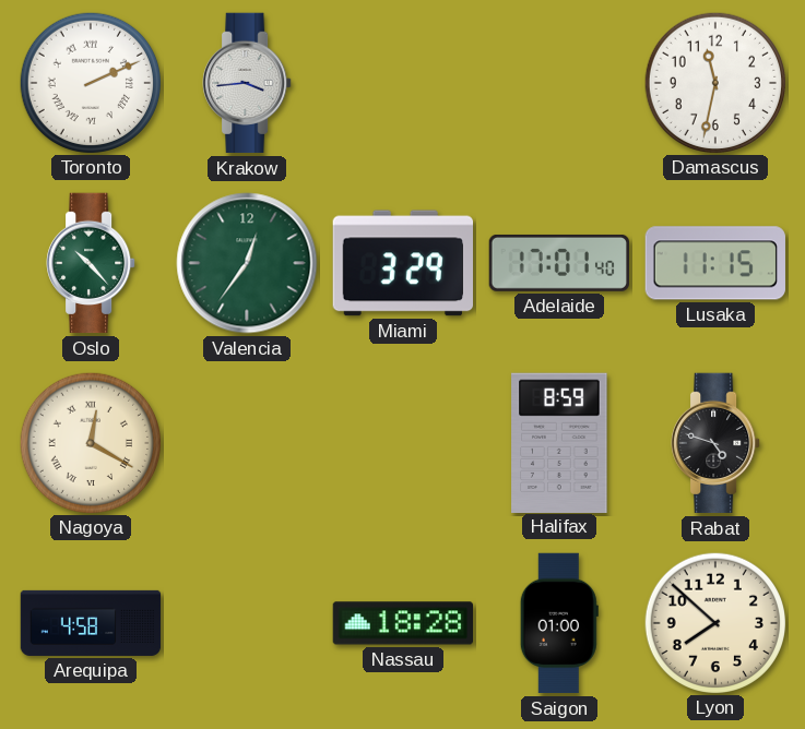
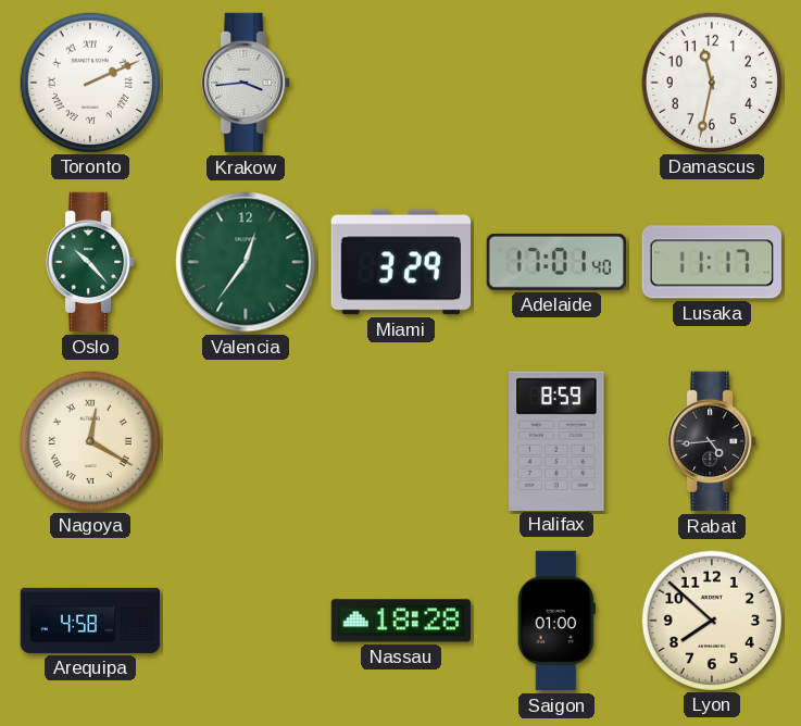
Lusaka: 11:15 -> 11:17 (712, 262)
Rabat: 4:48 -> 4:44 (712, 441)
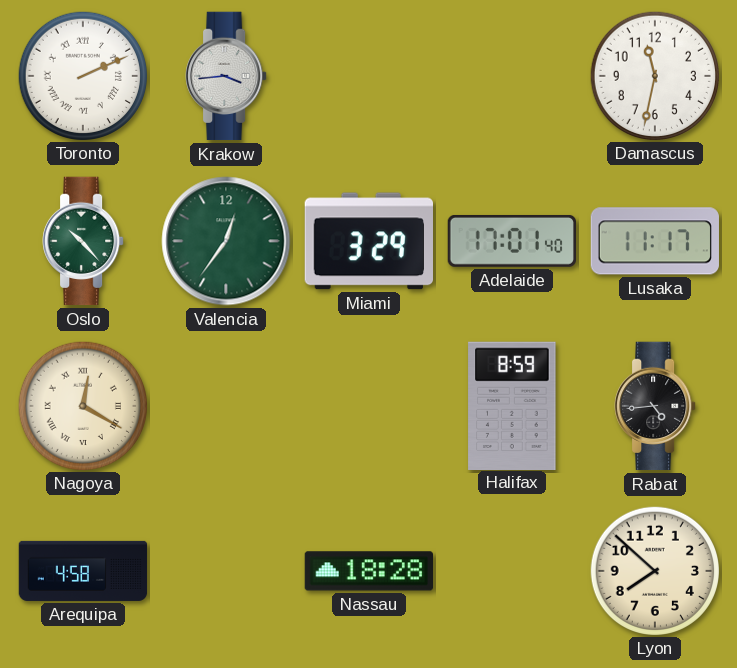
Saigon: 01:00 -> none (556, 621)
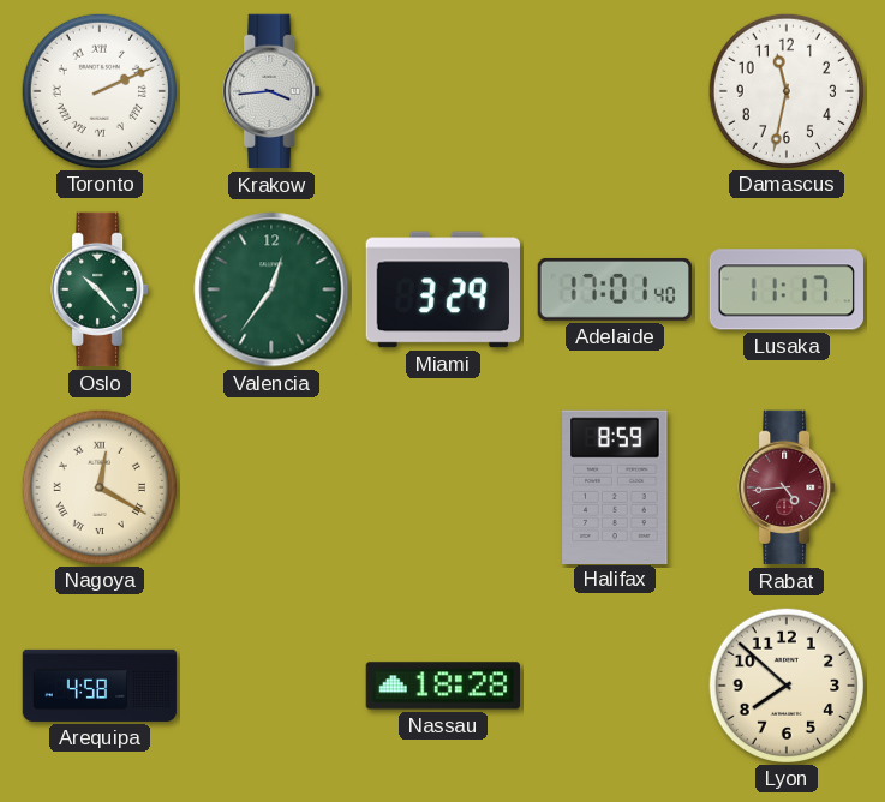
Rabat dial: black -> burgundy (787, 487)
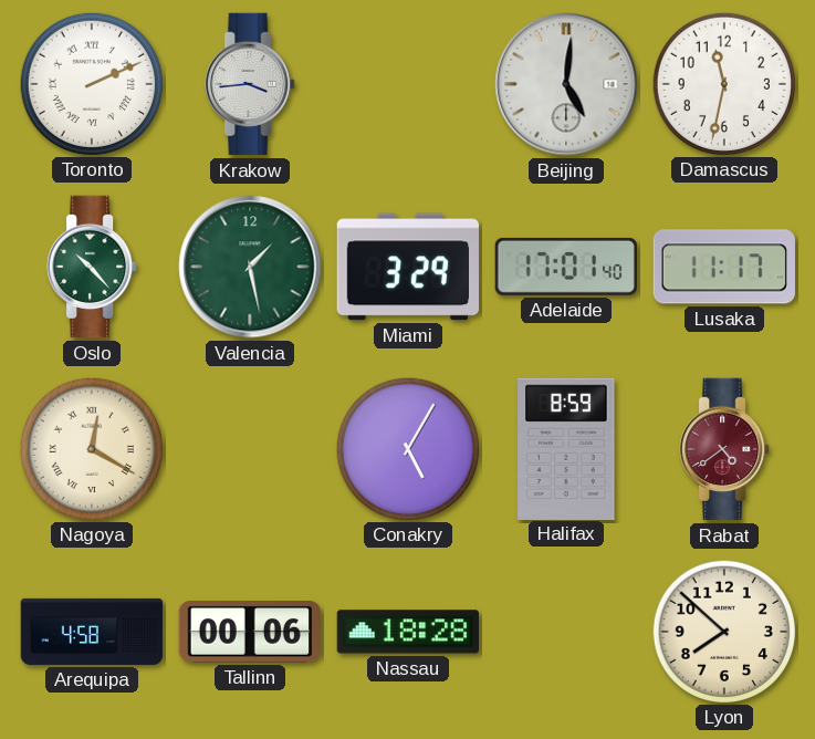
Beijing: none -> 5:01 (566, 84)
Valencia: 12:36 -> 1:28 (250, 267)
Conakry: none -> 5:05 (407, 448)
Rabat: 4:44 -> 4:39 (724, 449)
Tallinn: none -> 00:06 (249, 633)
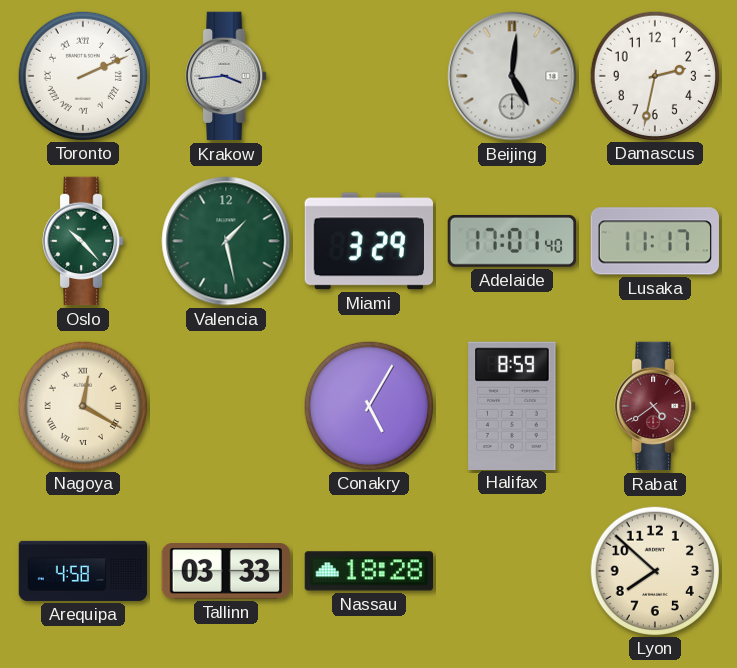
Damascus: 11:32 -> 2:32 (654, 75)
Tallinn: 00:06 -> 03:33 (225, 572)
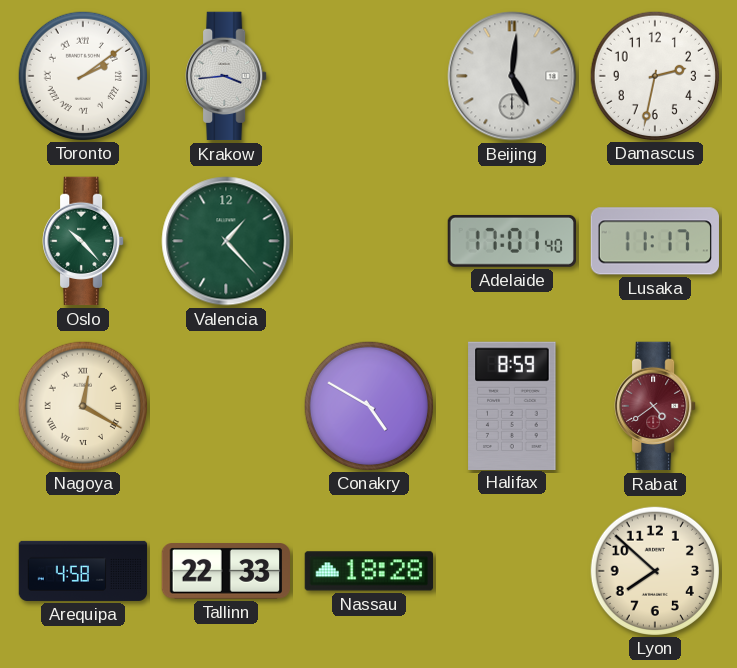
Toronto: 2:11 -> 2:09 (82, 75)
Valencia: 1:28 -> 1:23 (226, 241)
Miami: 3:29 -> none (368, 241)
Conakry: 5:05 -> 4:50 (368, 405)
Tallinn: 03:33 -> 22:33 (225, 572)
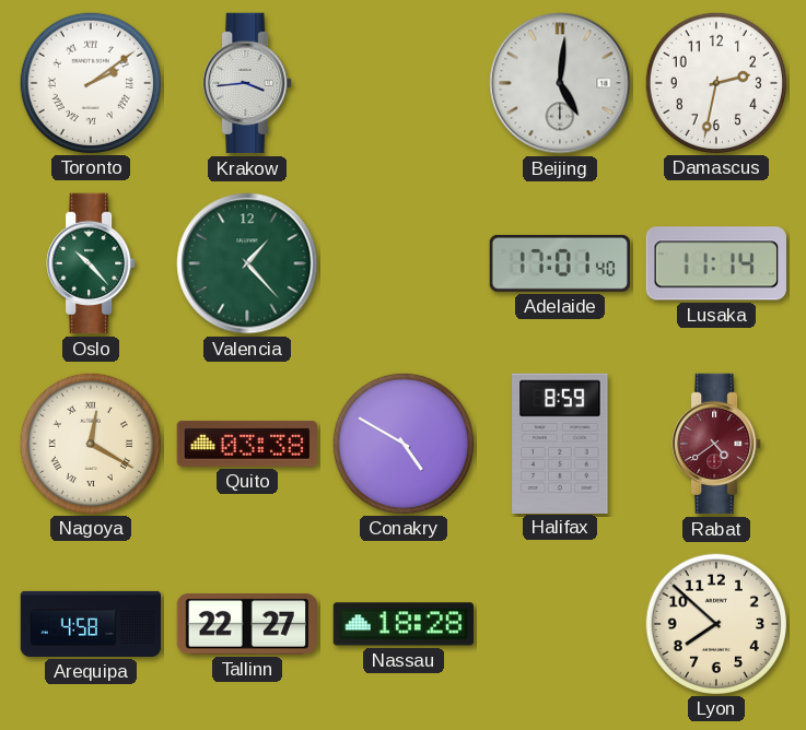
Lusaka: 11:17 -> 11:14 (716, 263)
Quito: none -> 03:38 (246, 444)
Tallinn: 22:33 -> 22:27 (246, 625)
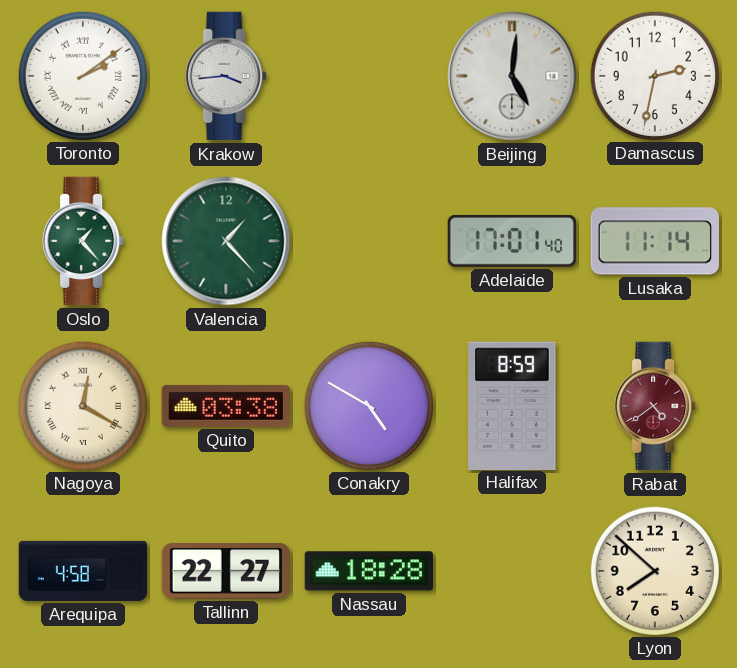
Oslo: 10:23 -> 1:23 (83, 241)
